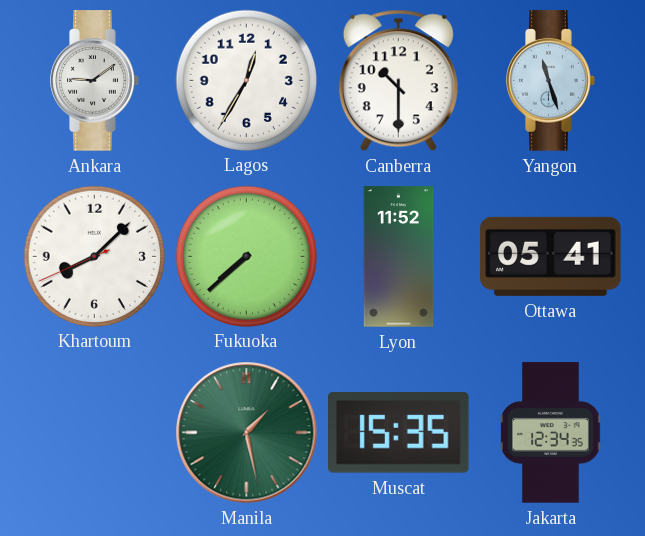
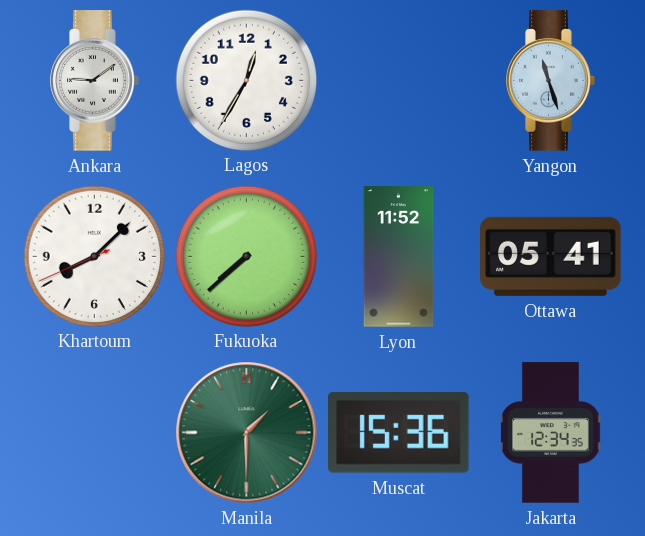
Canberra: 10:30 -> none (398, 81)
Manila: 1:28 -> 1:30 (247, 433)
Muscat: 15:35 -> 15:36 (399, 433)
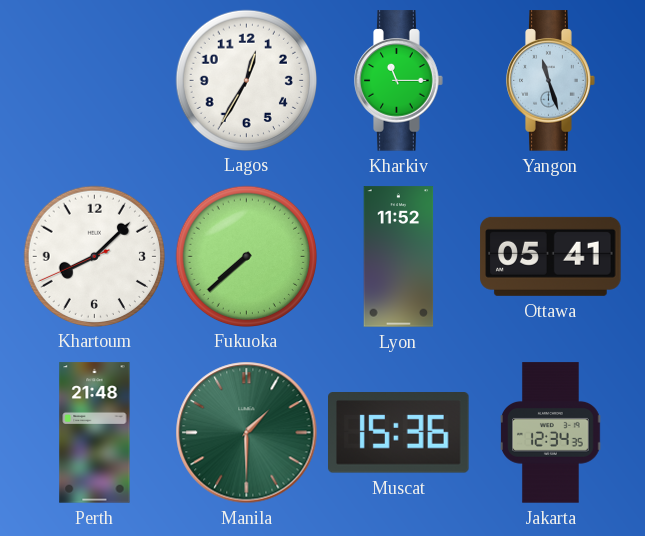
Ankara: 9:09 -> none (95, 81)
Kharkiv: none -> 11:15 (399, 81)
Perth: none -> 21:48 (95, 433)
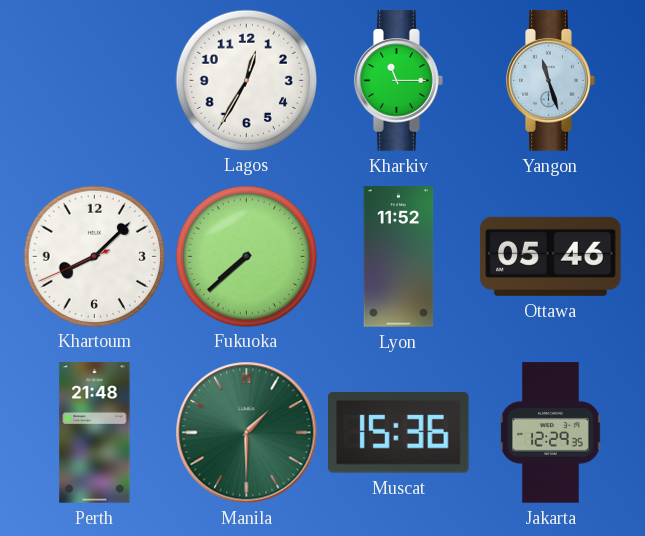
Ottawa: 05:41 -> 05:46 (551, 256)
Jakarta: 12:34 -> 12:29 (551, 433)
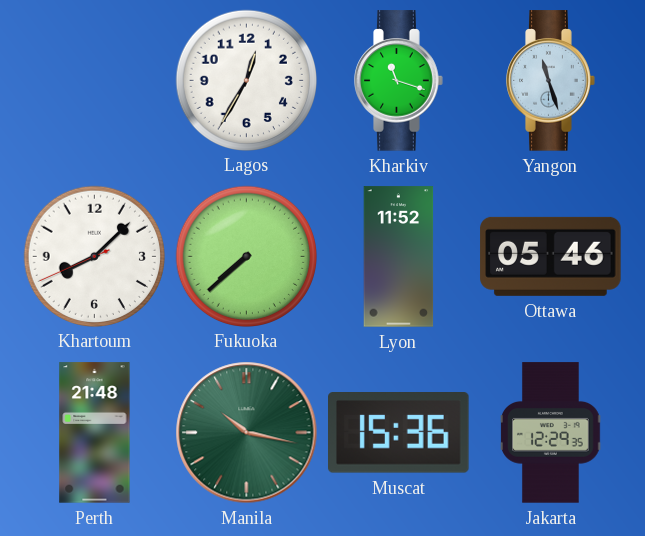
Kharkiv: 11:15 -> 11:18 (399, 81)
Manila: 1:30 -> 10:17 (247, 433)
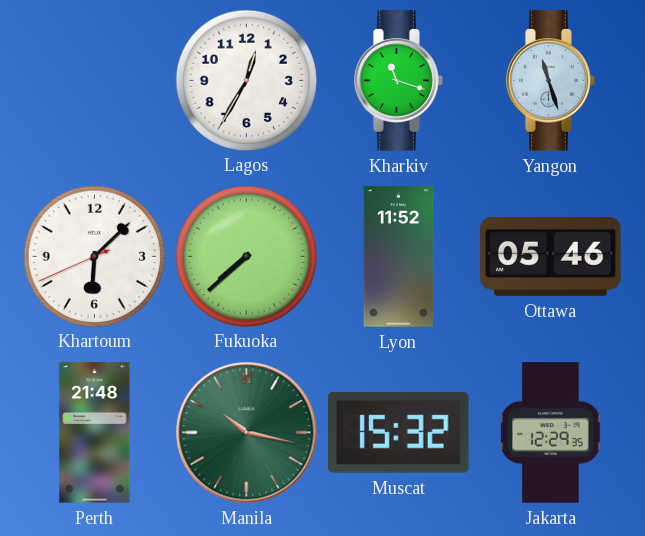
Khartoum: 8:07 -> 6:07 (94, 256)
Muscat: 15:36 -> 15:32 (399, 433)
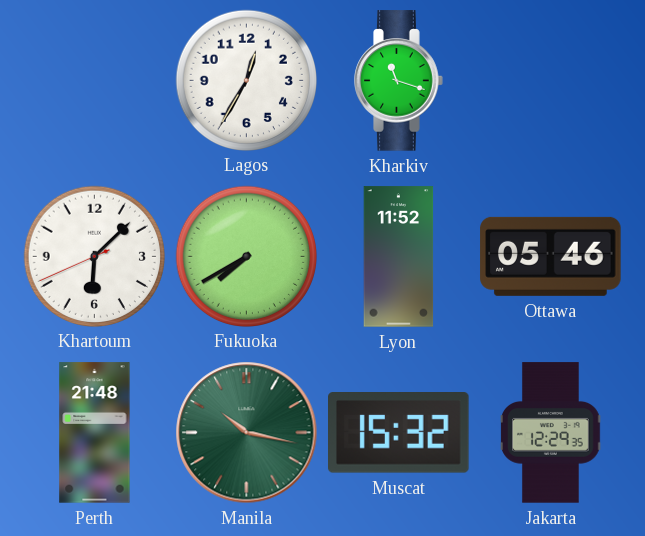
Yangon: 11:27 -> none (551, 81)
Fukuoka: 7:38 -> 7:40 (246, 256)
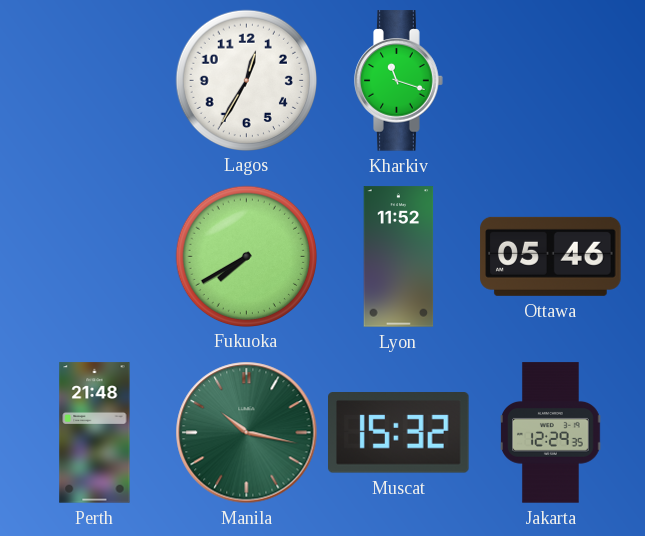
Khartoum: 6:07 -> none (94, 256)
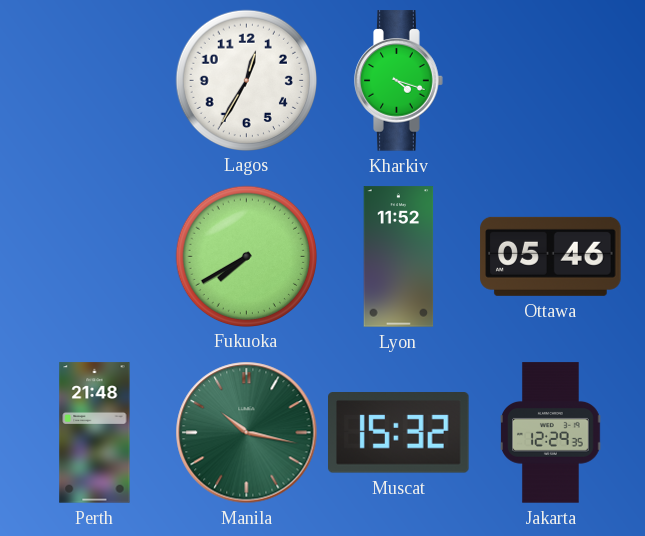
Kharkiv: 11:18 -> 4:18 (399, 81)
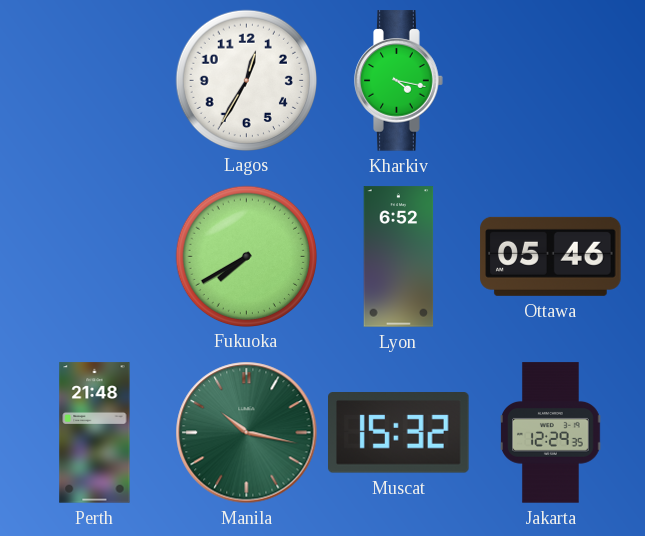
Kharkiv: 4:18 -> 4:17 (399, 81)
Lyon: 11:52 -> 6:52 (399, 257)
